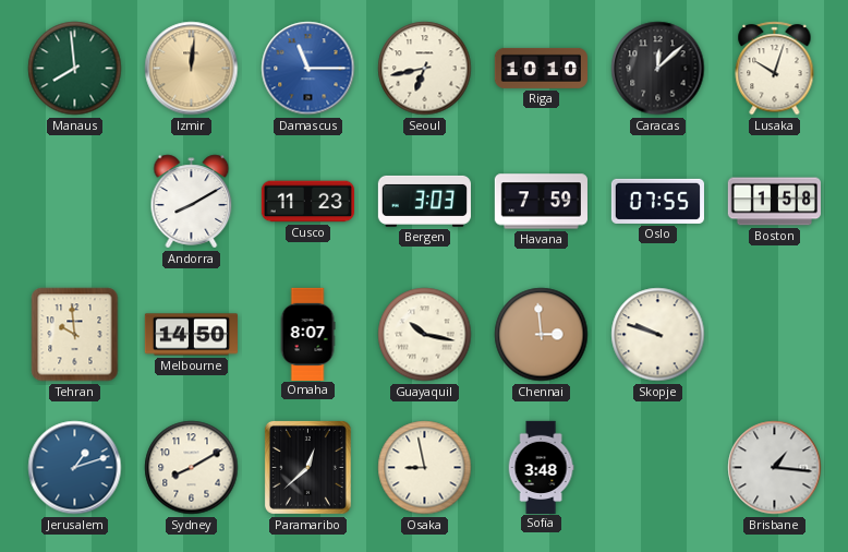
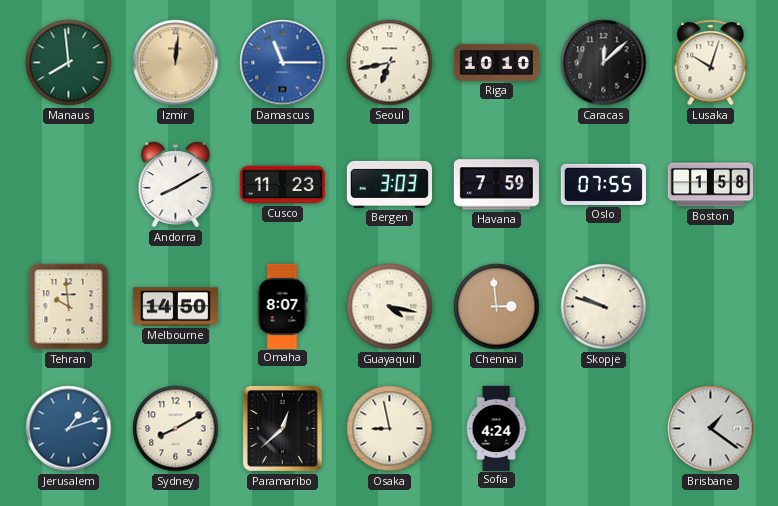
Guayaquil: 10:17 -> 4:17 (390, 307)
Sofia: 3:48 -> 4:24 (496, 428)
Brisbane: 1:16 -> 1:21 (711, 429)
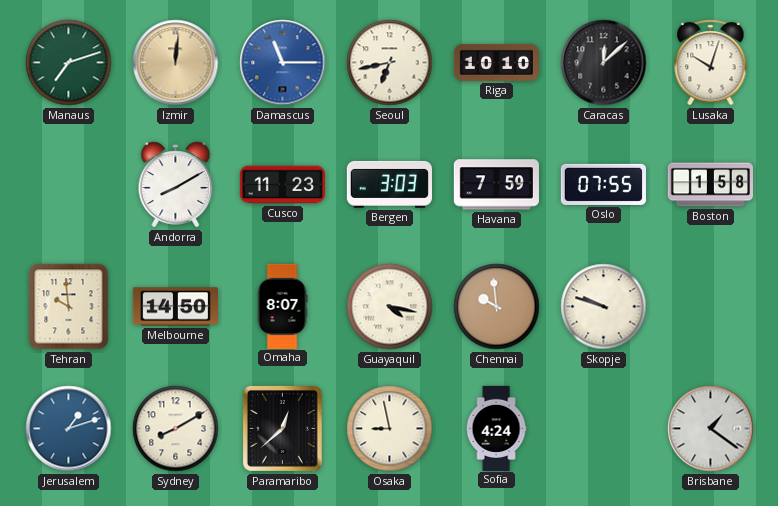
Manaus: 7:59 -> 7:12 (69, 63)
Chennai: 2:59 -> 9:59 (497, 307)
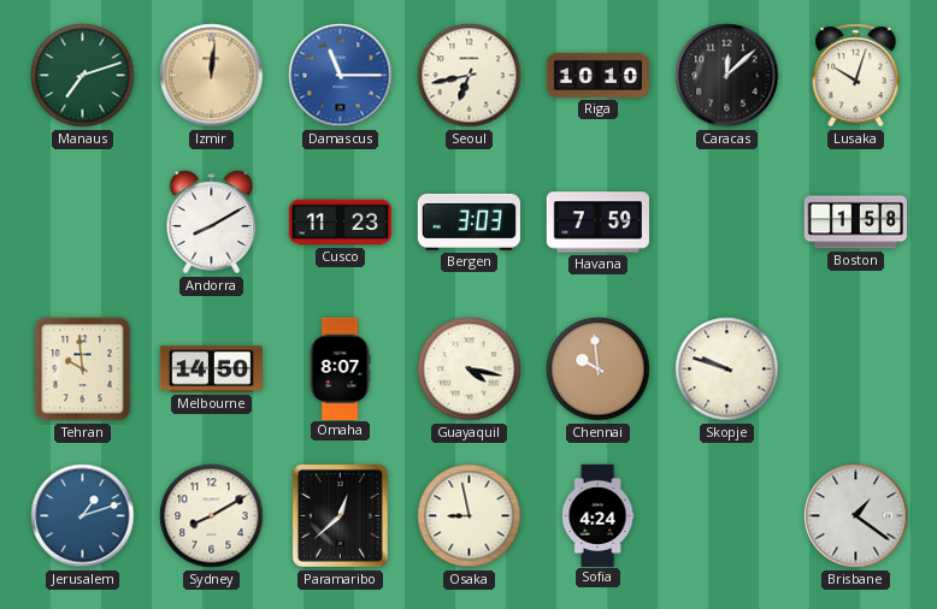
Oslo: 07:55 -> none (603, 184)
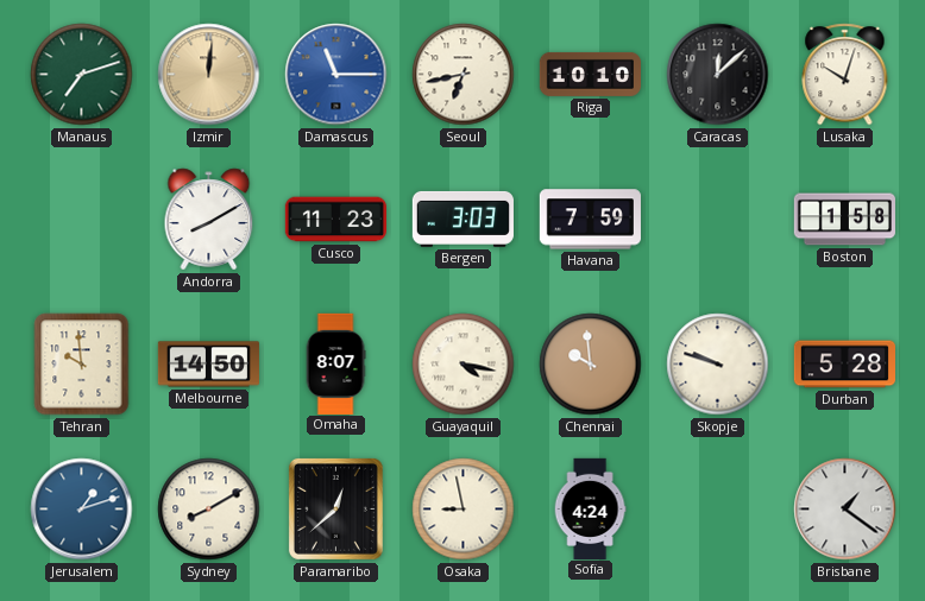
Durban: none -> 5:28 (844, 365)
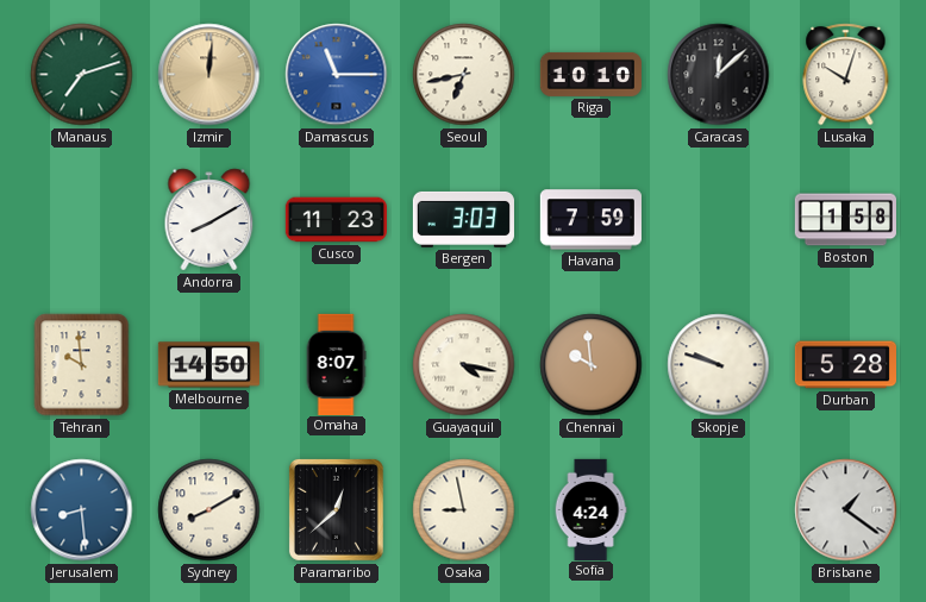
Jerusalem: 1:12 -> 8:29 (82, 510)
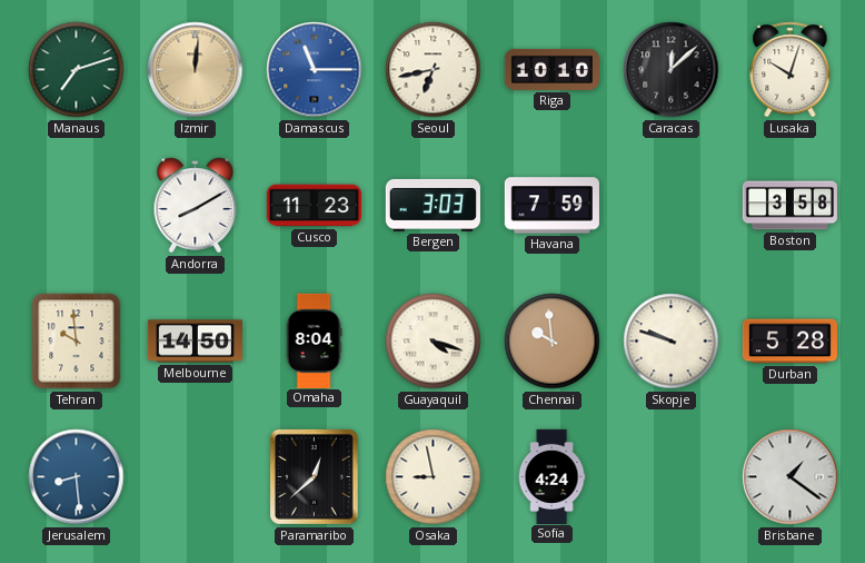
Boston: 1:58 -> 3:58 (789, 206)
Omaha: 8:07 -> 8:04 (314, 340)
Guayaquil: 4:17 -> 4:18 (434, 342)
Sydney: 8:10 -> none (209, 510)
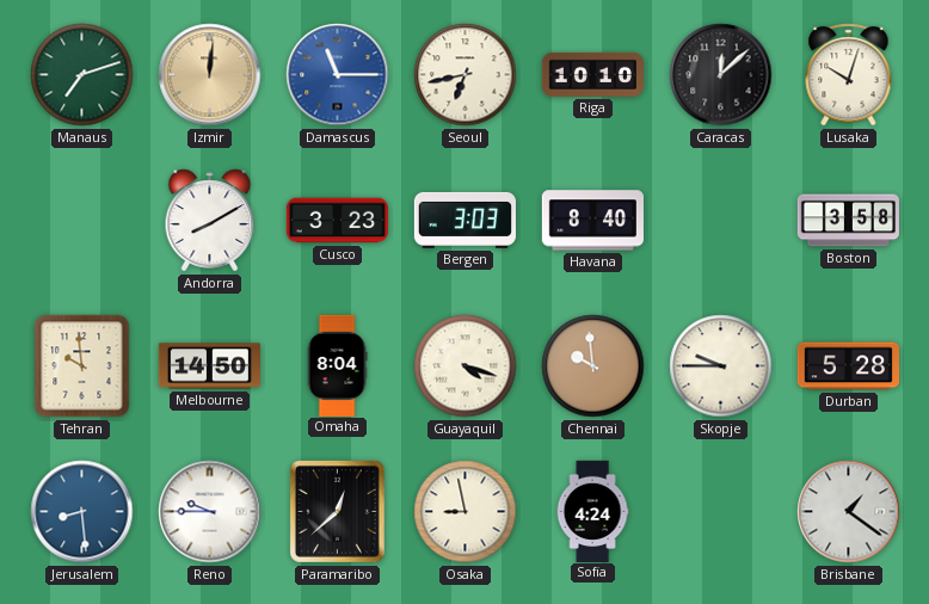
Cusco: 11:23 -> 3:23 (337, 221)
Havana: 7:59 -> 8:40 (592, 221)
Skopje: 9:48 -> 9:45 (721, 366)
Reno: none -> 9:45 (210, 512)
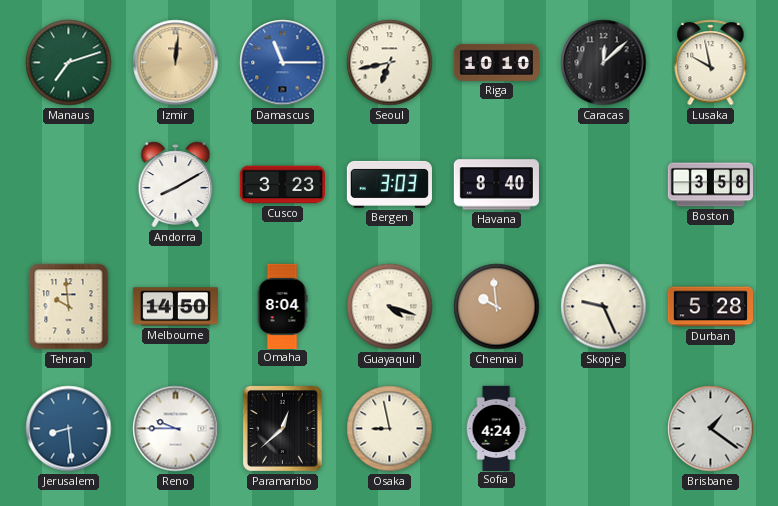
Lusaka: 10:03 -> 9:58 (711, 63)
Skopje: 9:45 -> 9:26 (604, 307)
